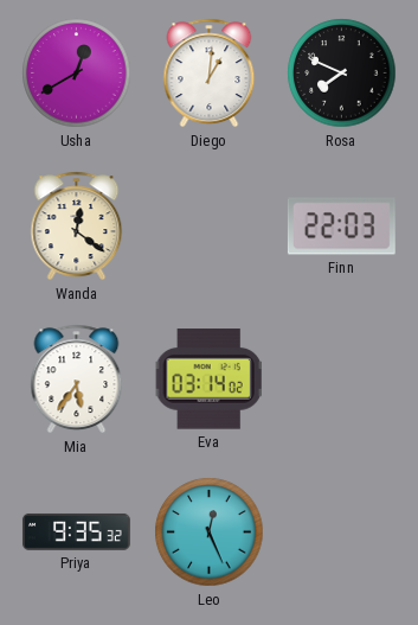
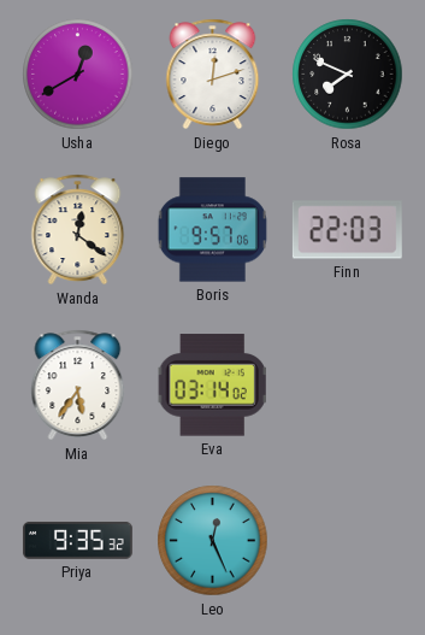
Diego: 1:01 -> 12:12 (213, 75)
Boris: none -> 9:57 (212, 230)
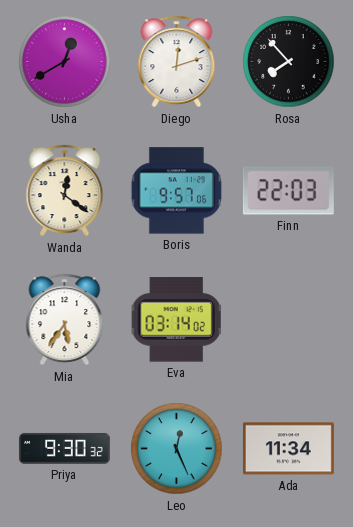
Rosa: 7:49 -> 7:53 (289, 62)
Priya: 9:35 -> 9:30 (64, 449)
Ada: none -> 11:34 (288, 449)
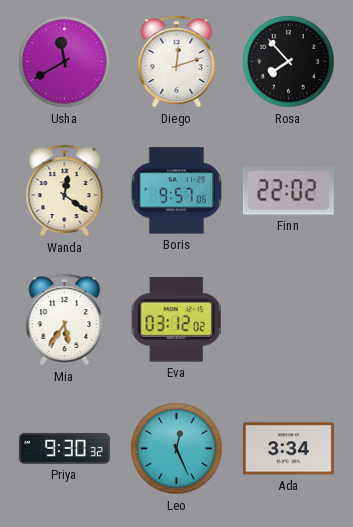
Usha: 12:40 -> 11:40 (65, 62)
Finn: 22:03 -> 22:02 (288, 191)
Eva: 03:14 -> 03:12 (176, 320)
Ada: 11:34 -> 3:34 (288, 449)
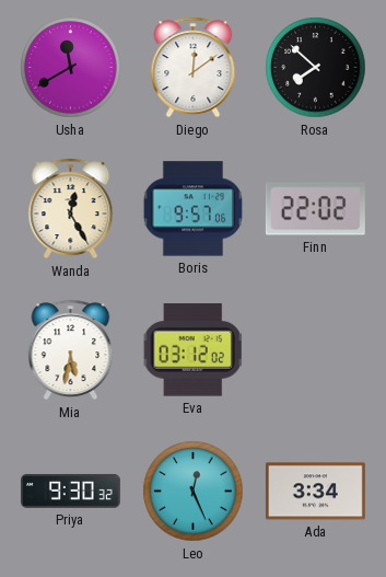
Diego: 12:12 -> 12:09 (194, 68)
Rosa: 7:53 -> 7:52 (316, 68)
Wanda: 12:21 -> 12:25 (71, 209)
Mia: 5:36 -> 5:32 (71, 350)
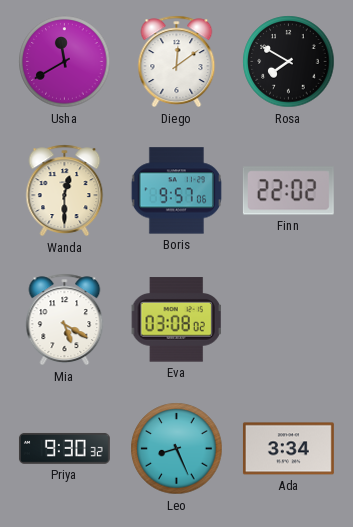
Rosa: 7:52 -> 7:50 (289, 62)
Wanda: 12:25 -> 12:30 (65, 191)
Mia: 5:32 -> 5:20 (65, 320)
Eva: 03:12 -> 03:08 (176, 320)
Leo: 12:26 -> 8:26 (177, 449)
